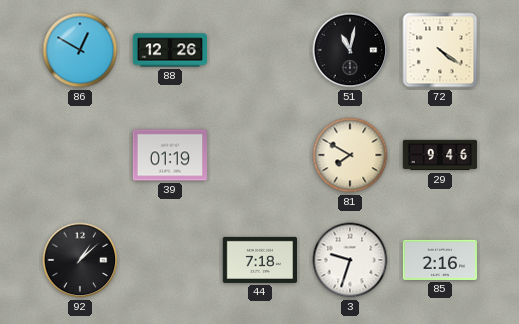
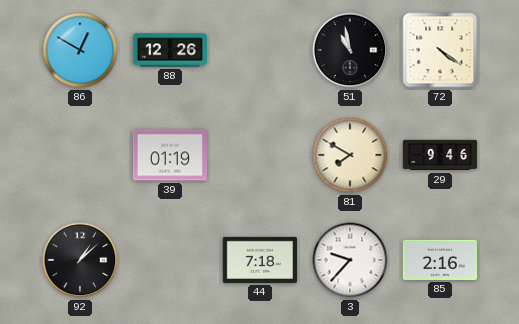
51: 11:02 -> 10:58 (350, 50)
3: 9:33 -> 9:37 (350, 260)
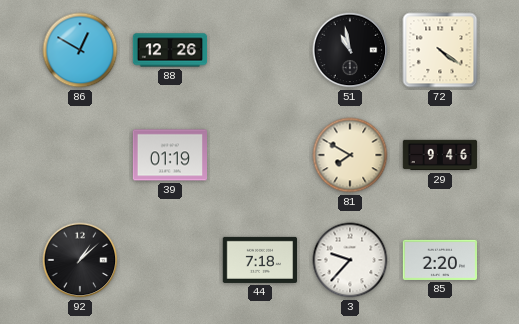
85: 2:16 -> 2:20 (439, 260)
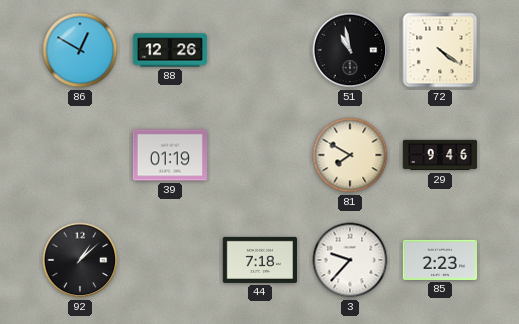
85: 2:20 -> 2:23 (439, 260)
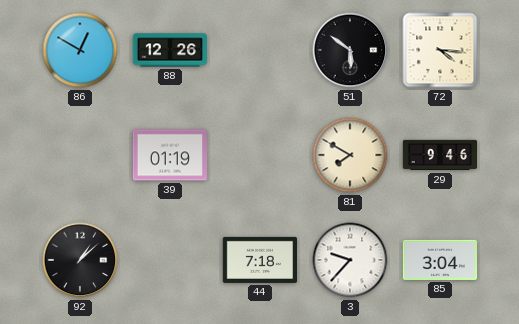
51: 10:58 -> 5:51 (350, 50)
72: 4:21 -> 4:16 (440, 50)
85: 2:23 -> 3:04 (439, 260)
